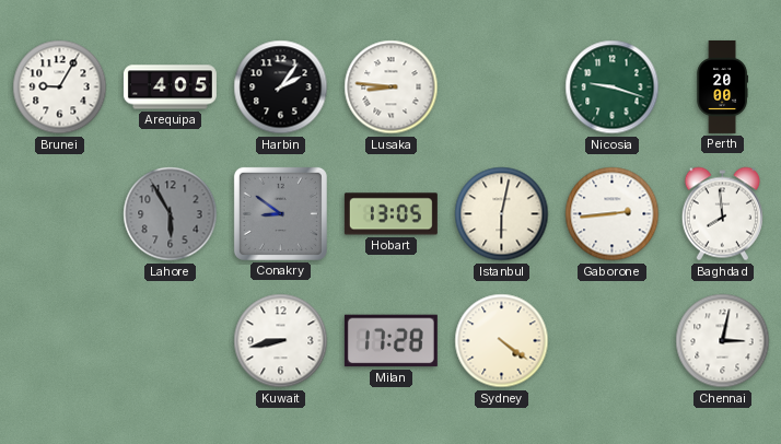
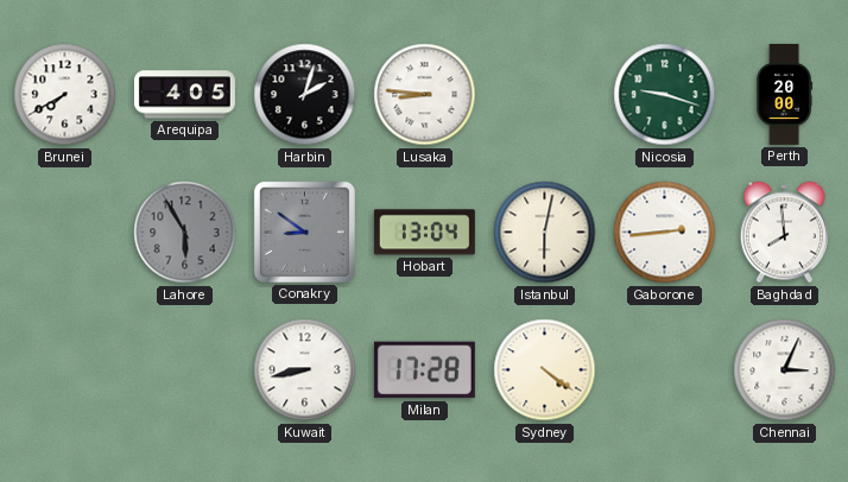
Brunei: 9:05 -> 7:40 (65, 95)
Harbin: 2:06 -> 2:03 (305, 95)
Hobart: 13:05 -> 13:04 (424, 233)
Chennai: 3:02 -> 3:04 (785, 370)
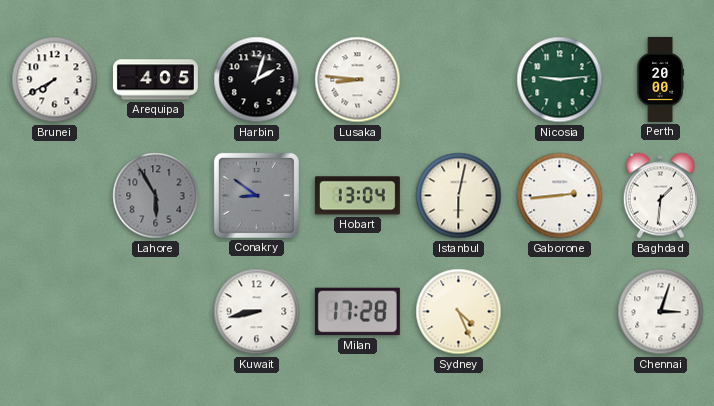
Nicosia: 9:18 -> 9:14 (560, 80)
Baghdad: 7:59 -> 1:31 (660, 196)
Sydney: 4:21 -> 4:26 (459, 312)
Chennai: 3:04 -> 3:03 (661, 312)
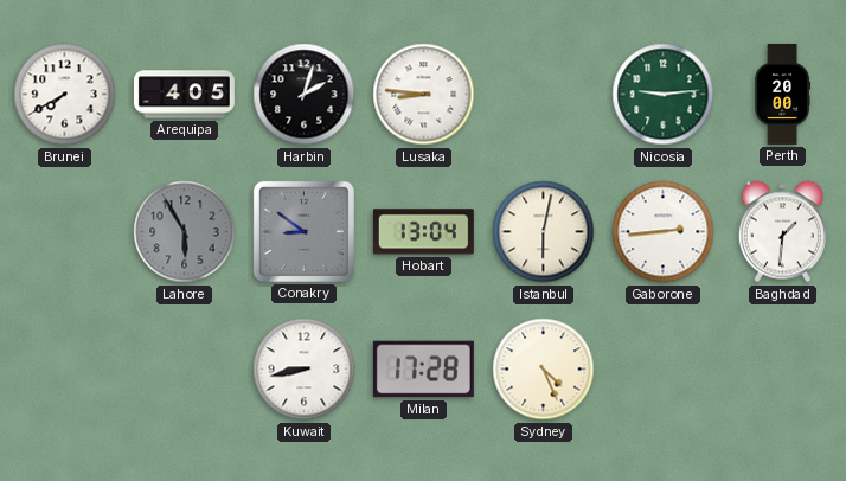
Chennai: 3:03 -> none (661, 312)
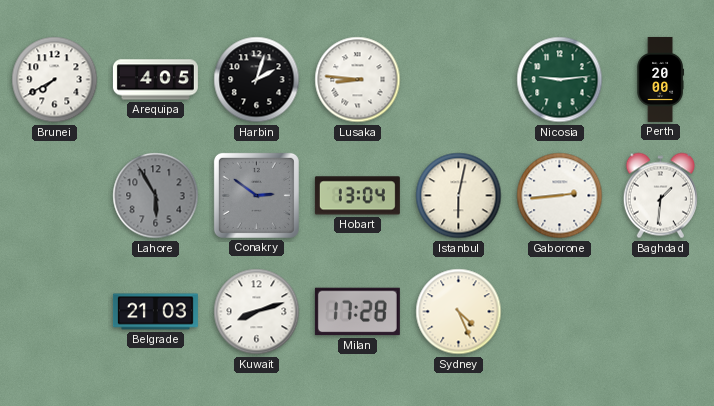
Conakry: 8:51 -> 2:51 (256, 195)
Belgrade: none -> 21:03 (155, 312)
Kuwait: 8:43 -> 8:12 (257, 312)
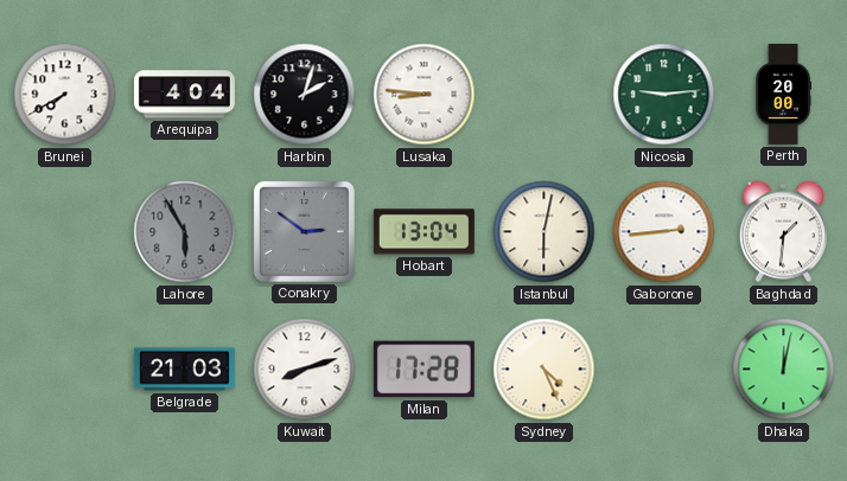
Arequipa: 4:05 -> 4:04 (184, 95)
Dhaka: none -> 12:02 (784, 370)
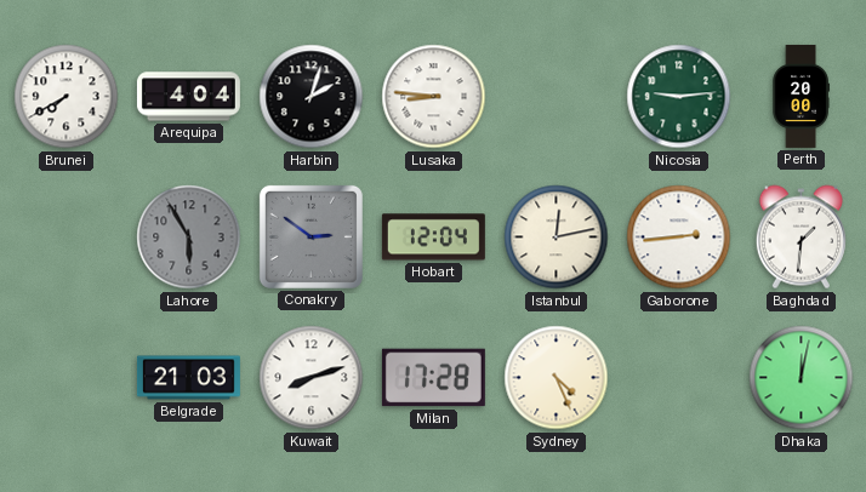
Hobart: 13:04 -> 12:04 (433, 238)
Istanbul: 6:02 -> 12:13 (557, 238)
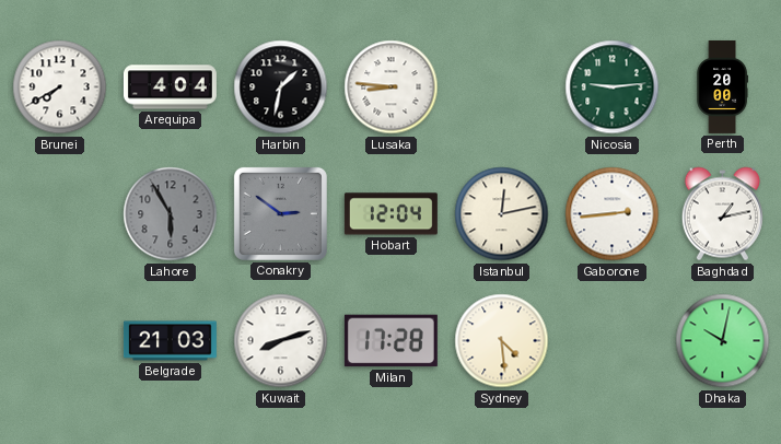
Harbin: 2:03 -> 1:32 (281, 87)
Baghdad: 1:31 -> 1:13 (722, 214)
Sydney: 4:26 -> 4:29 (502, 341)
Dhaka: 12:02 -> 10:02 (723, 341)
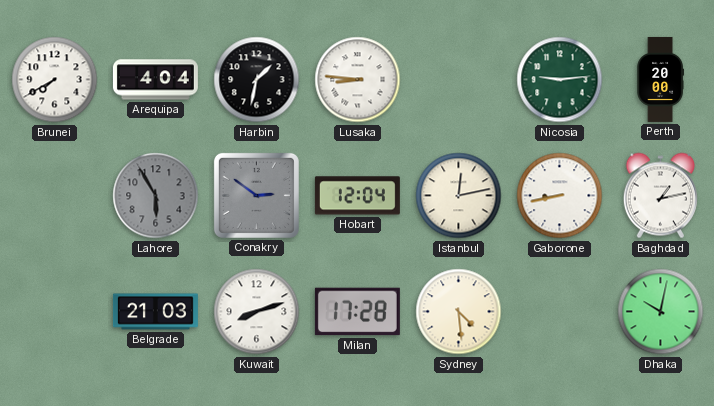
Gaborone: 2:44 -> 8:43 (560, 196)
